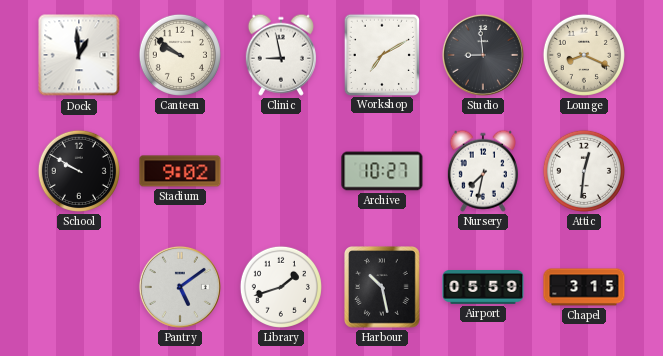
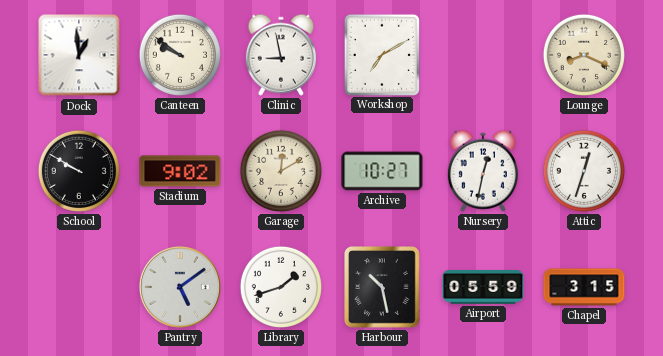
Studio: 8:59 -> none (483, 55)
Garage: none -> 12:10 (281, 171)
Nursery: 7:32 -> 12:32 (483, 171)
Attic: 12:31 -> 12:33 (584, 171)
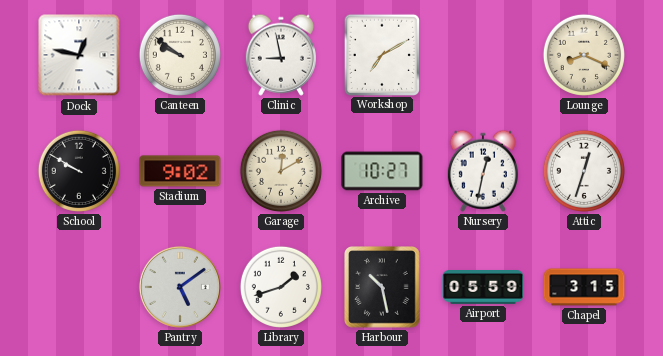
Dock: 12:59 -> 12:47 (79, 55)
